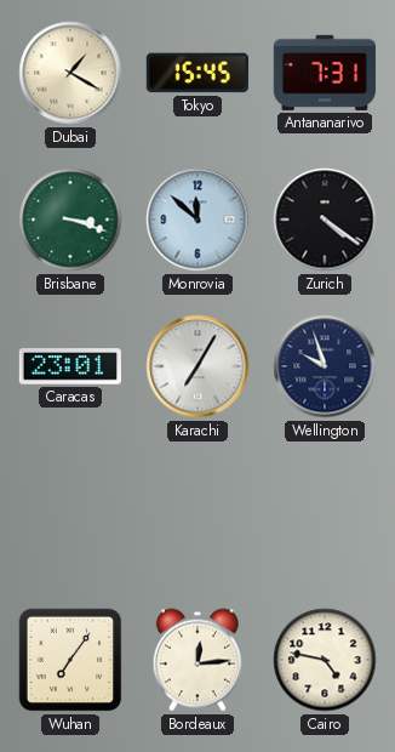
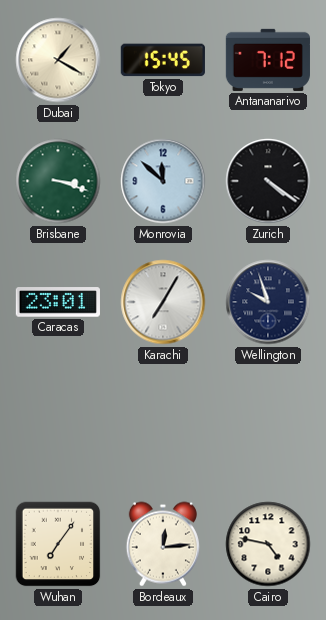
Antananarivo: 7:31 -> 7:12 (268, 60)
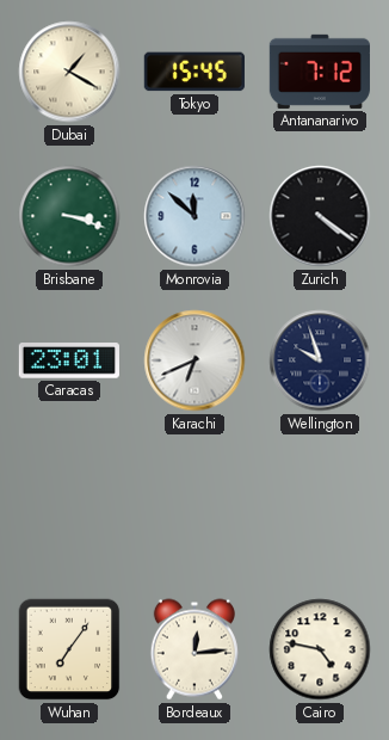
Karachi: 7:05 -> 6:41 (194, 360)
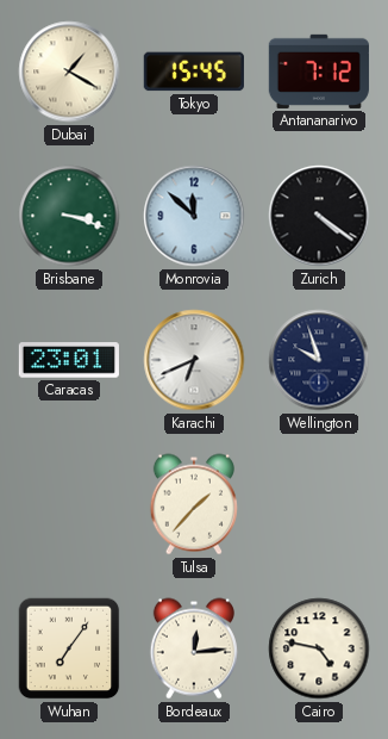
Tulsa: none -> 1:37 (194, 504)
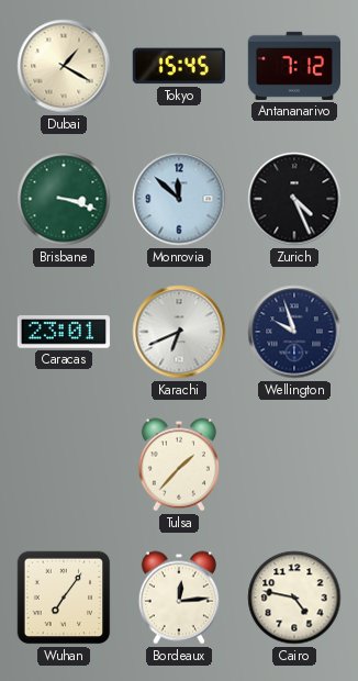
Zurich: 4:21 -> 4:26 (294, 199)
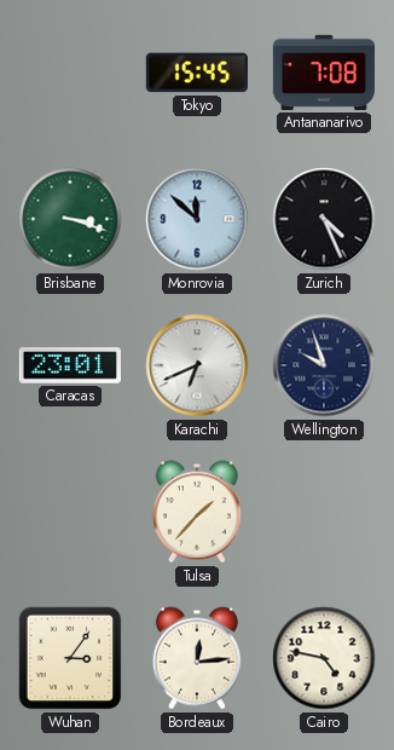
Dubai: 1:20 -> none (64, 66)
Antananarivo: 7:12 -> 7:08 (324, 73)
Wuhan: 7:06 -> 3:06 (70, 658)
